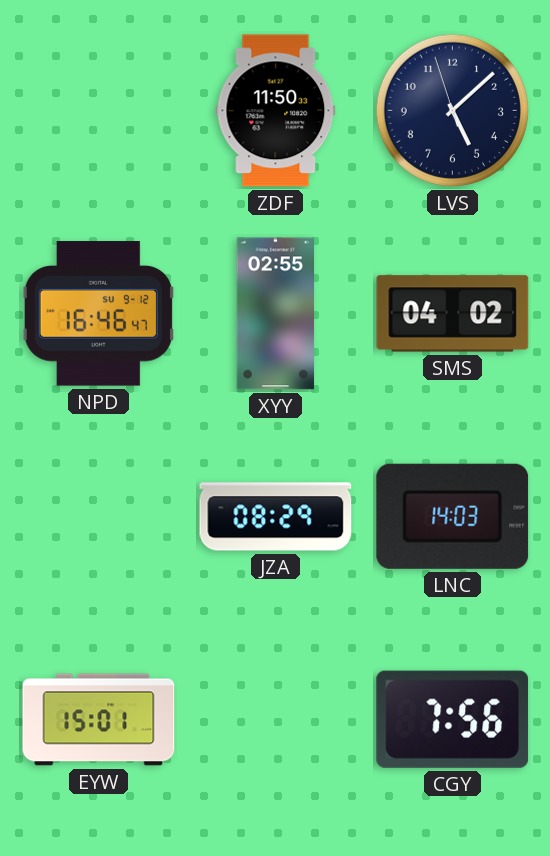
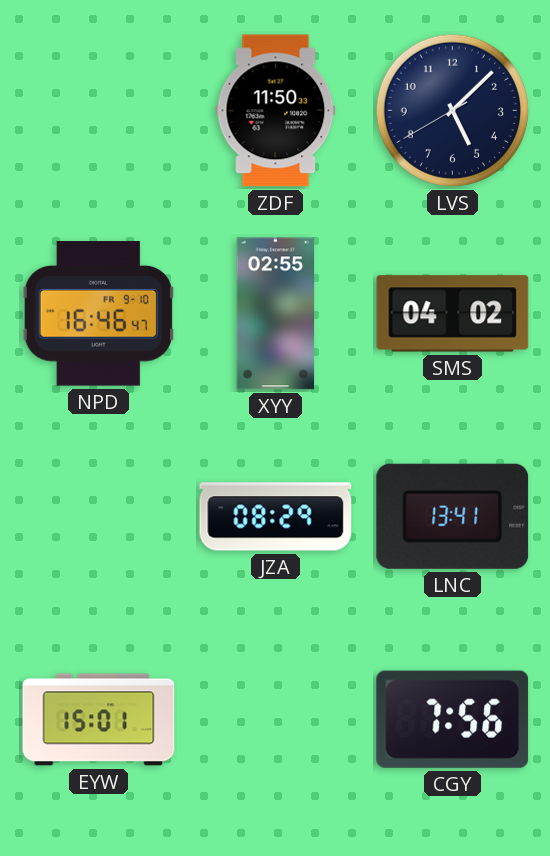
LVS: 5:07:57 -> 5:07:40 (452, 110)
NPD date: SU 9-12 -> FR 9-10 (98, 314)
LNC: 14:03 -> 13:41 (453, 516)
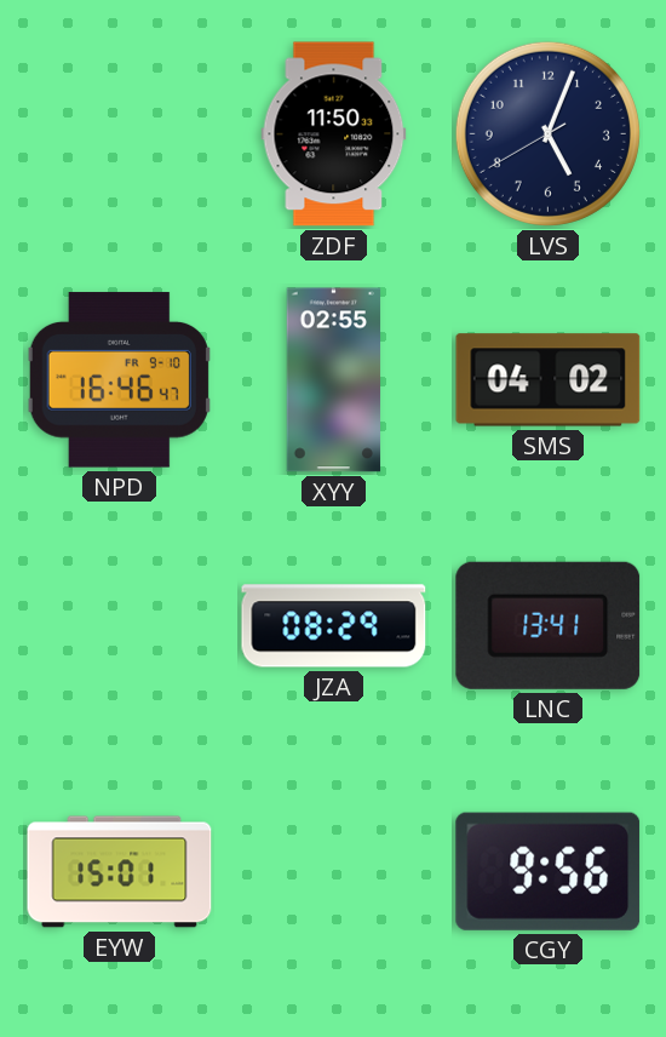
LVS: 5:07 -> 5:03 (547, 133)
CGY: 7:56 -> 9:56 (549, 871)
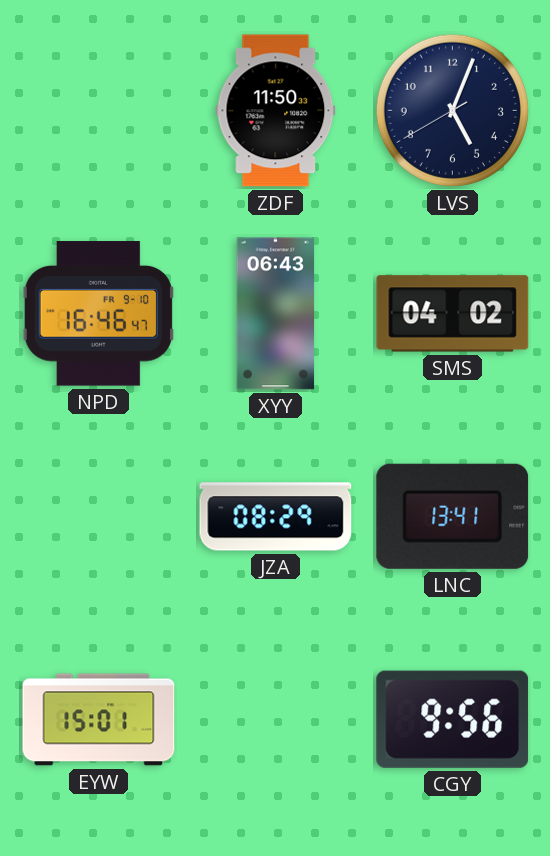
XYY: 02:55 -> 06:43 (276, 314)
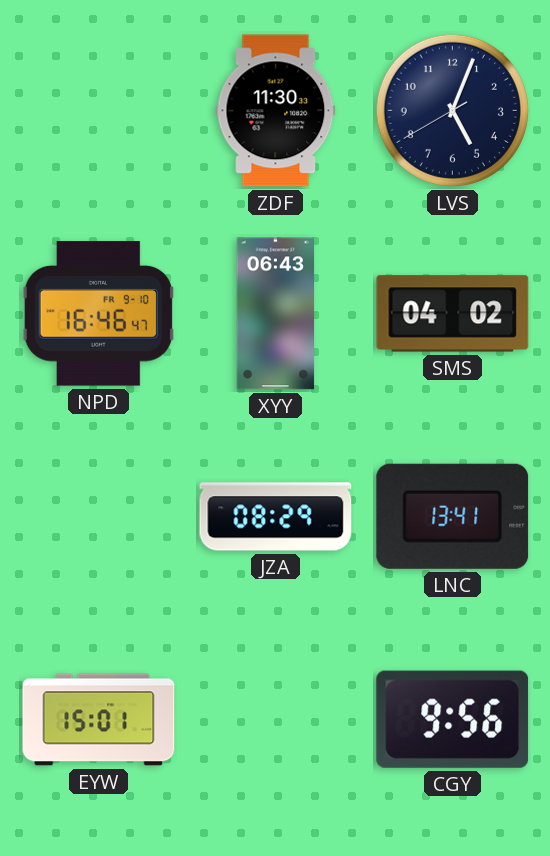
ZDF: 11:50 -> 11:30 (276, 111)
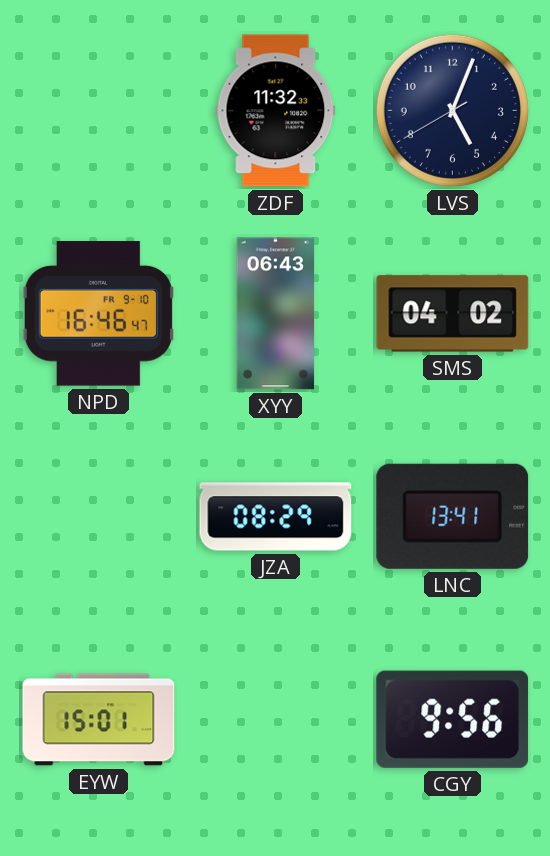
ZDF: 11:30 -> 11:32 (276, 111)
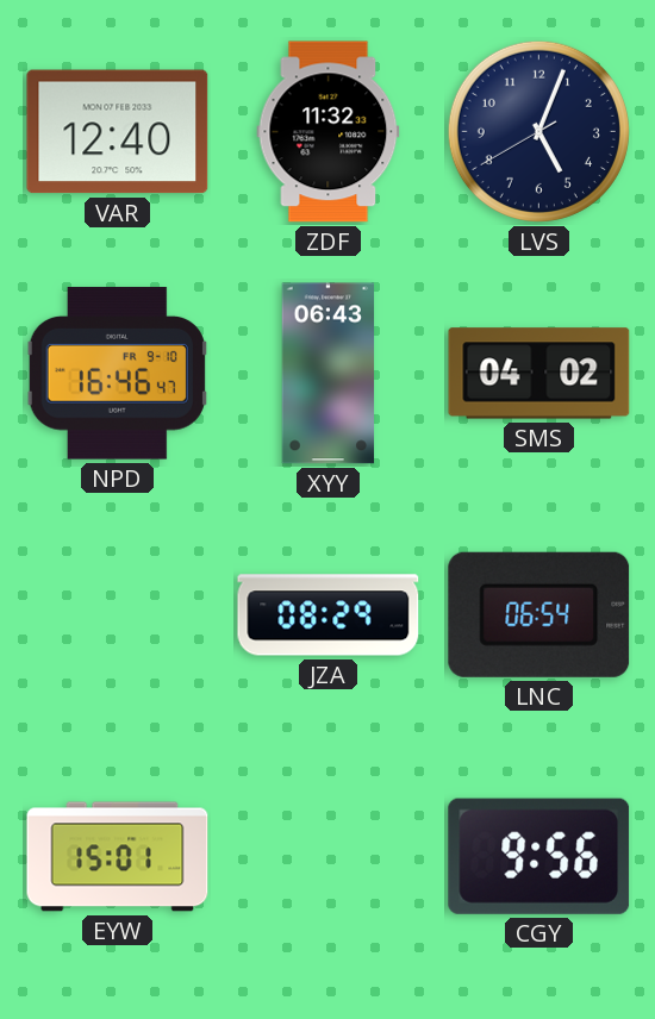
VAR: none -> 12:40 (118, 132)
LNC: 13:41 -> 06:54 (539, 614)
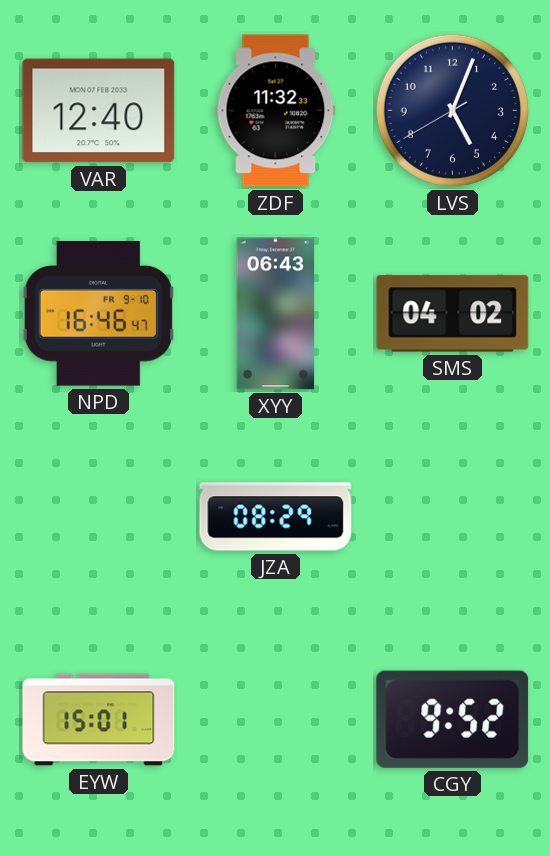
LNC: 06:54 -> none (539, 614)
CGY: 9:56 -> 9:52 (453, 719)
